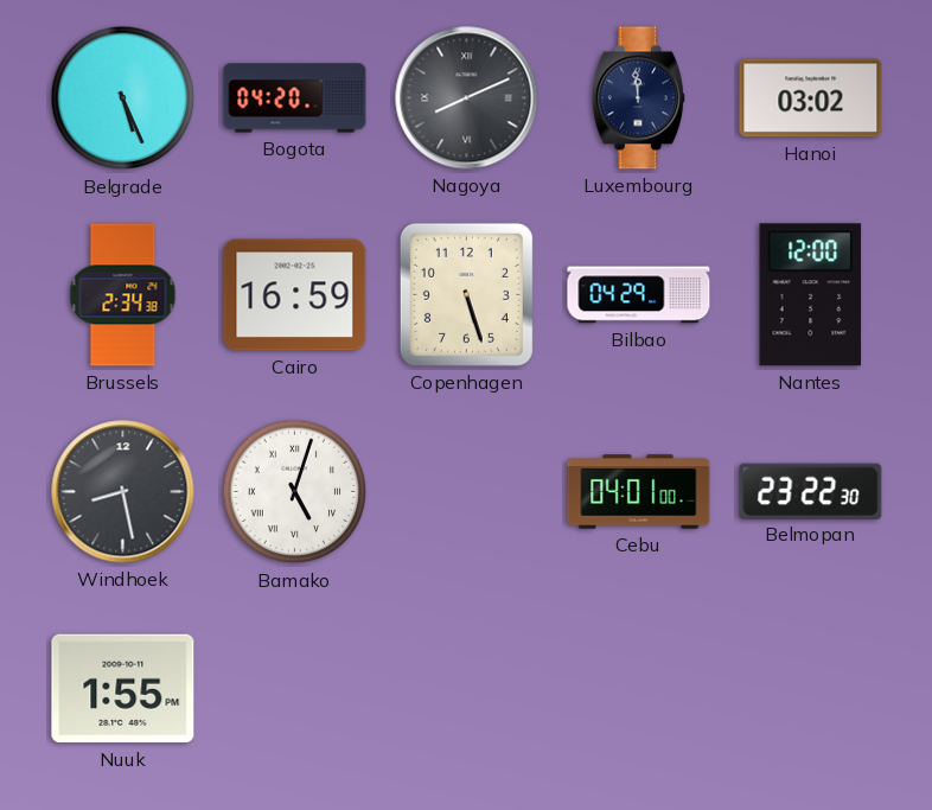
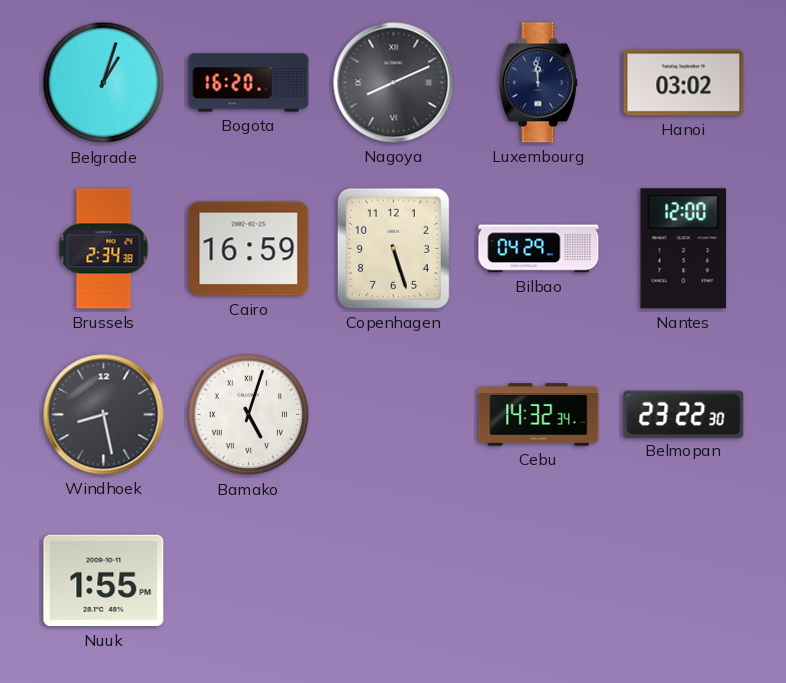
Belgrade: 5:26 -> 1:03 (104, 83)
Bogota: 04:20 -> 16:20 (249, 83)
Cebu: 04:01 -> 14:32 (539, 415)
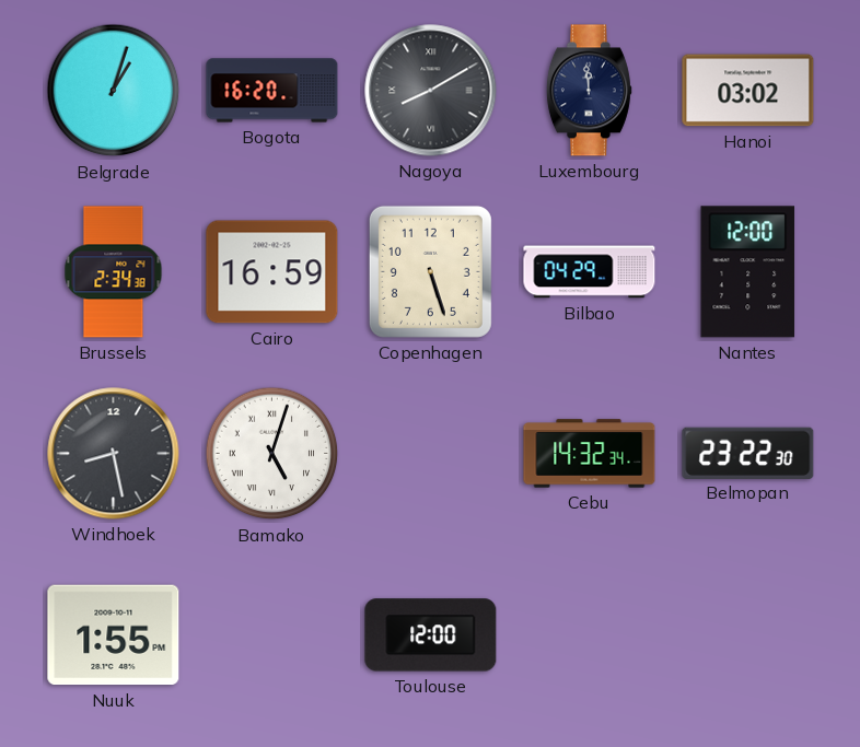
Nagoya: 8:11 -> 8:10 (431, 91)
Toulouse: none -> 12:00 (431, 635)
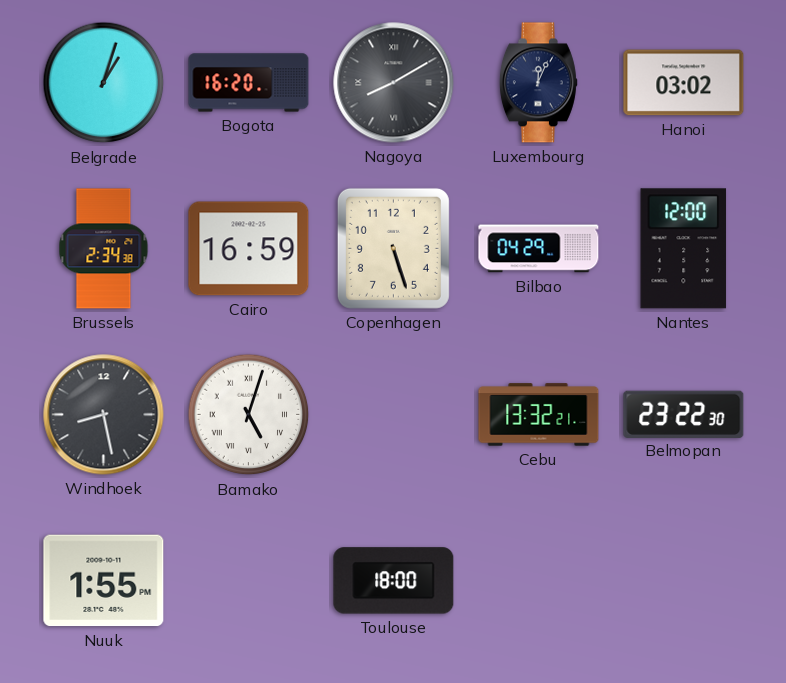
Luxembourg: 11:59 -> 12:04 (538, 83)
Cebu: 14:32 -> 13:32 (539, 415)
Toulouse: 12:00 -> 18:00 (394, 581)
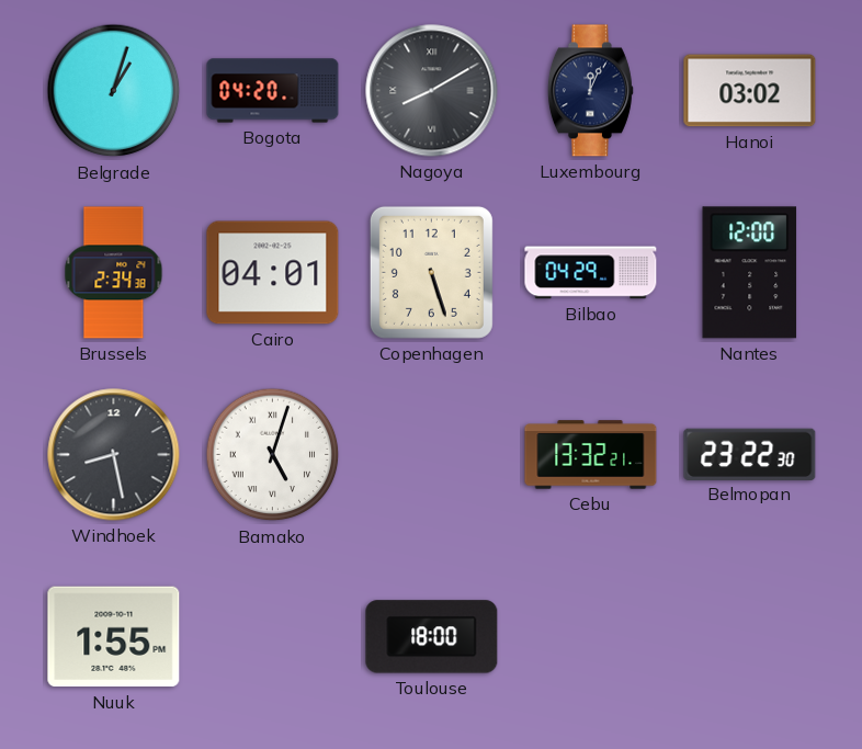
Bogota: 16:20 -> 04:20 (273, 91)
Cairo: 16:59 -> 04:01 (273, 273)
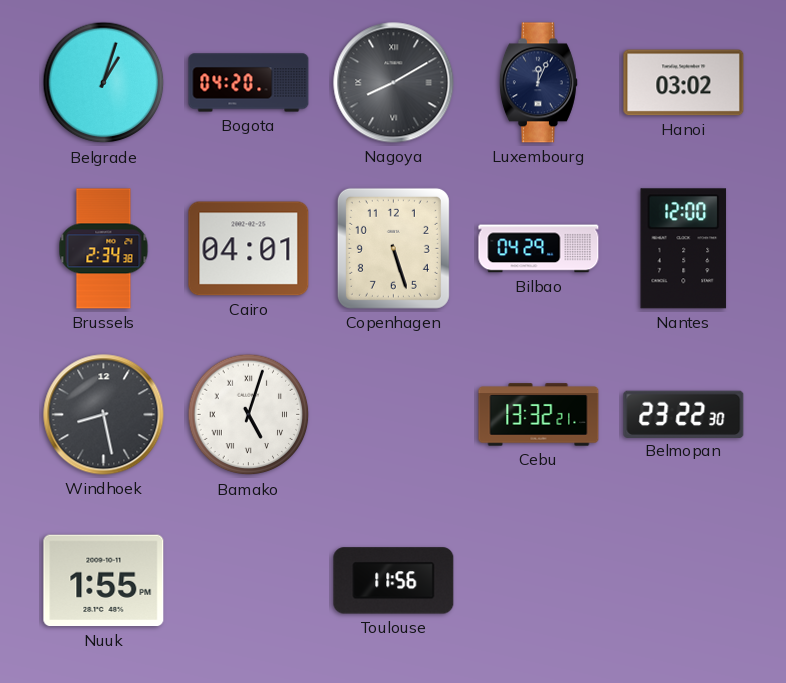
Toulouse: 18:00 -> 11:56 (394, 581)
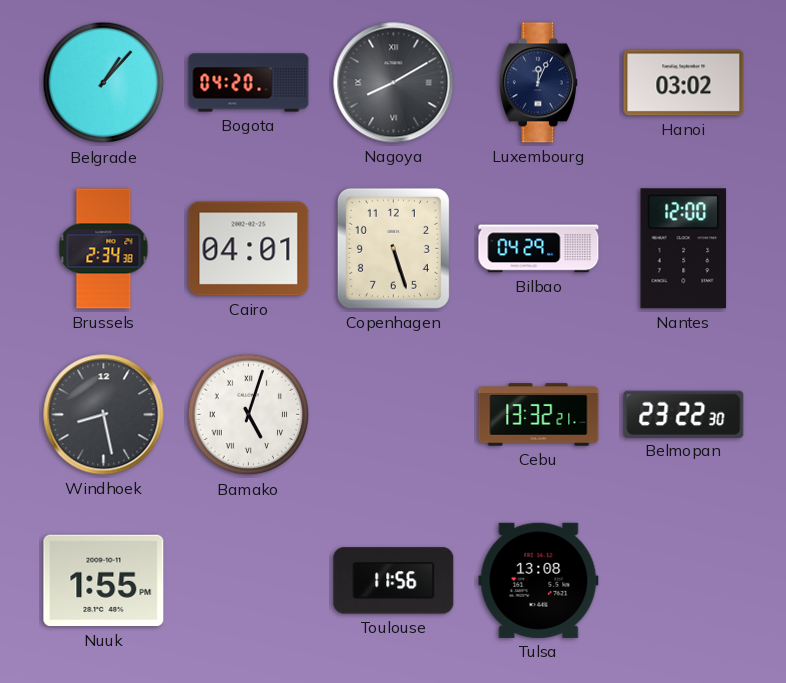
Belgrade: 1:03 -> 1:07 (104, 83)
Tulsa: none -> 13:08 (539, 580)
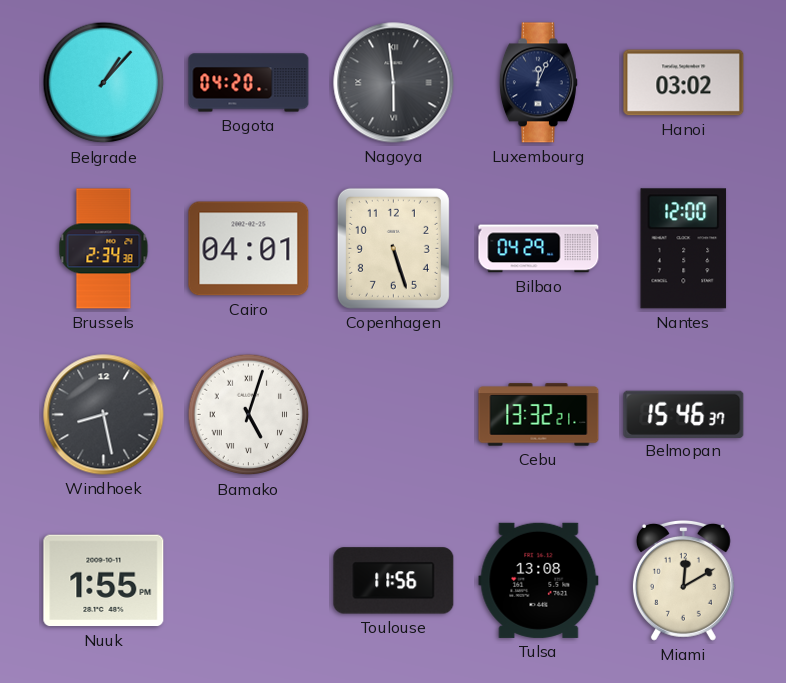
Nagoya: 8:10 -> 5:59 (394, 83)
Belmopan: 23:22 -> 15:46 (684, 414)
Miami: none -> 12:10 (683, 580)
